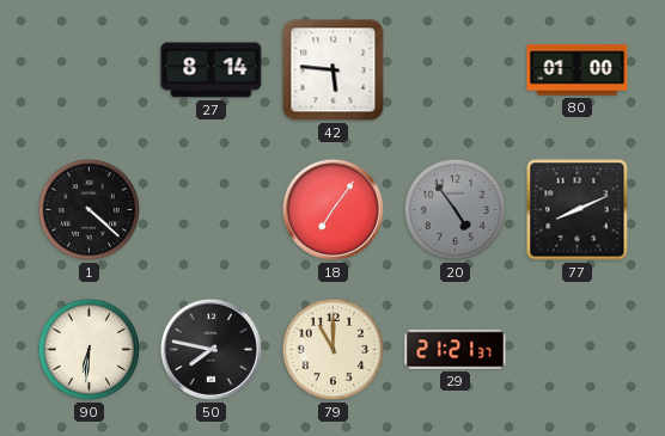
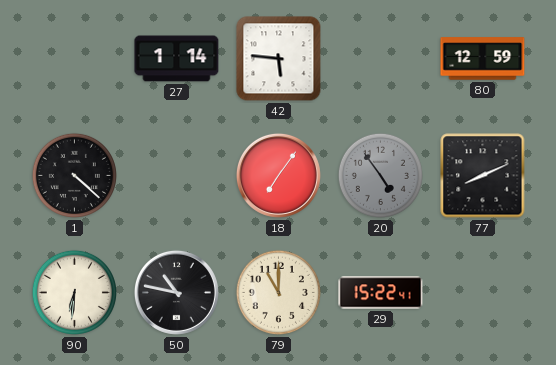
27: 8:14 -> 1:14 (177, 59)
80: 01:00 -> 12:59 (483, 59)
50: 7:47 -> 10:47 (176, 292)
29: 21:21 -> 15:22 (381, 293)
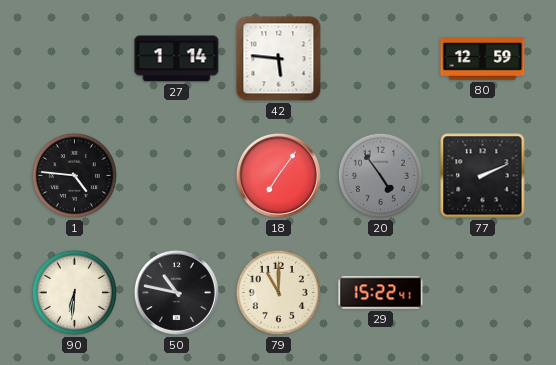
1: 4:22 -> 4:46 (74, 175)
77: 8:11 -> 2:11 (483, 176)
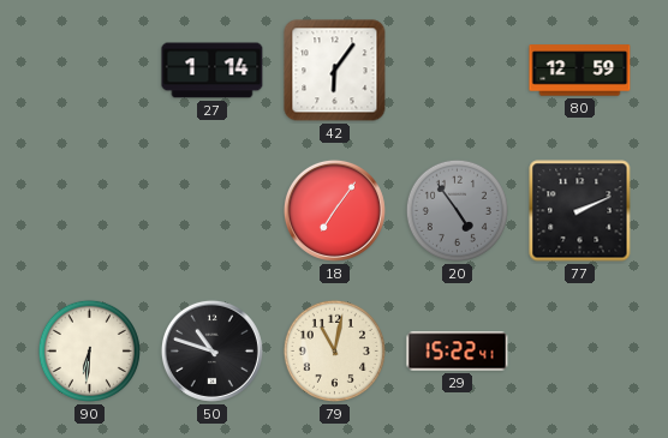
42: 5:46 -> 6:06 (335, 71)
1: 4:46 -> none (74, 175)
50: 10:47 -> 10:48 (211, 350)
79: 11:00 -> 11:02 (334, 350)
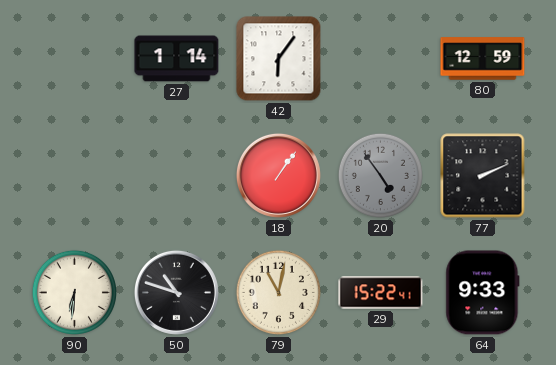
18: 7:06 -> 1:06 (278, 175)
64: none -> 9:33 (483, 293)
